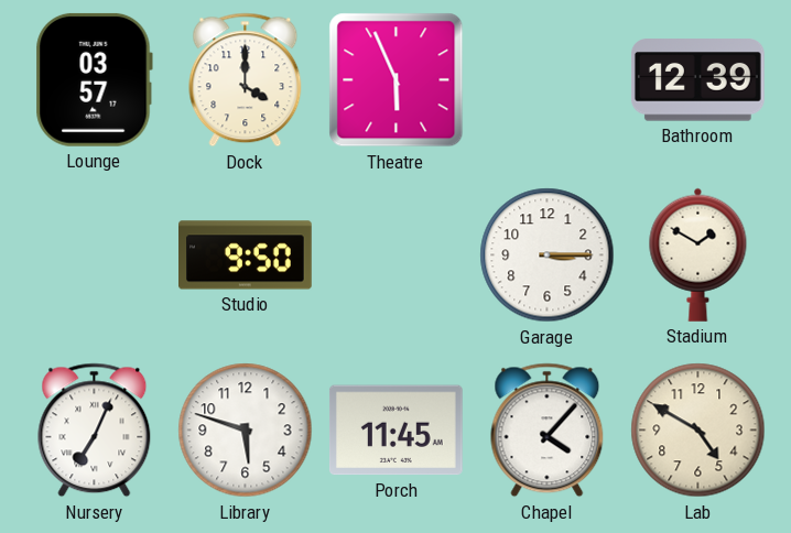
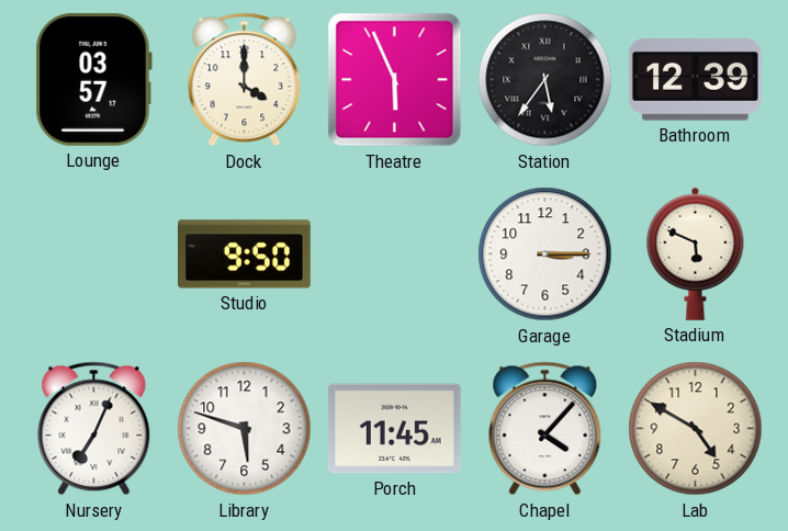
Station: none -> 5:36 (545, 80)
Stadium: 1:50 -> 5:49 (696, 253)
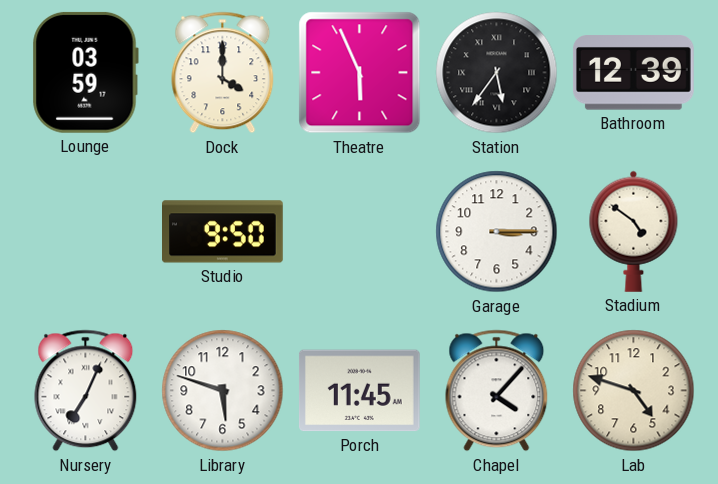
Lounge: 03:57 -> 03:59 (85, 72)
Stadium: 5:49 -> 4:51 (634, 231)
Lab: 4:50 -> 4:48 (634, 391)
